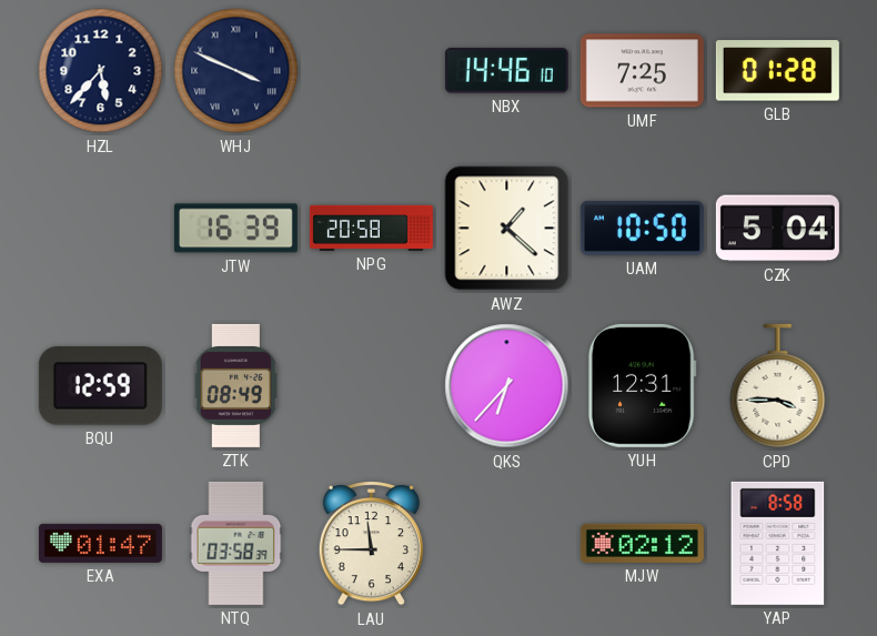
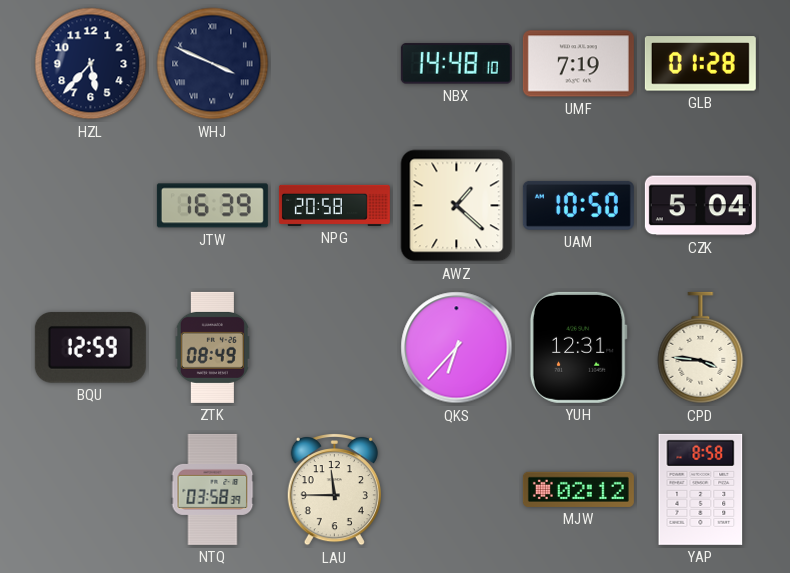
NBX: 14:46 -> 14:48 (456, 64)
UMF: 7:25 -> 7:19 (578, 64)
CPD: 3:45 -> 3:46 (701, 348)
EXA: 01:47 -> none (100, 543)
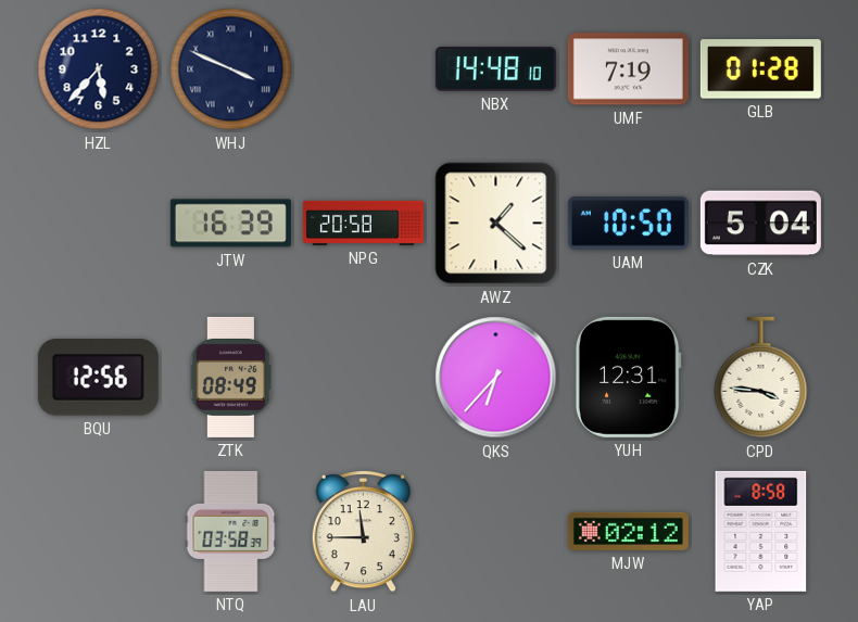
BQU: 12:59 -> 12:56 (98, 378)
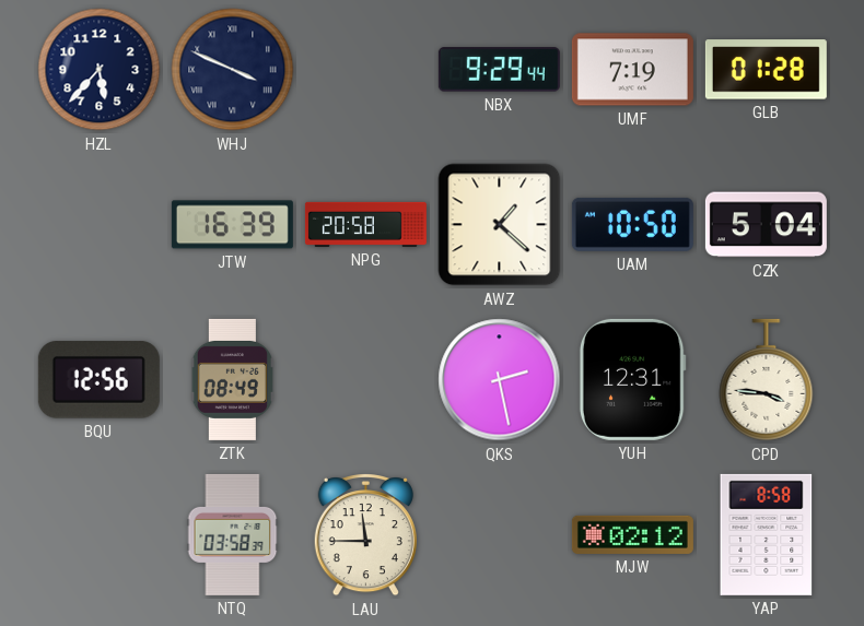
NBX: 14:48 -> 9:29 (499, 70)
QKS: 6:37 -> 2:28 (500, 380)
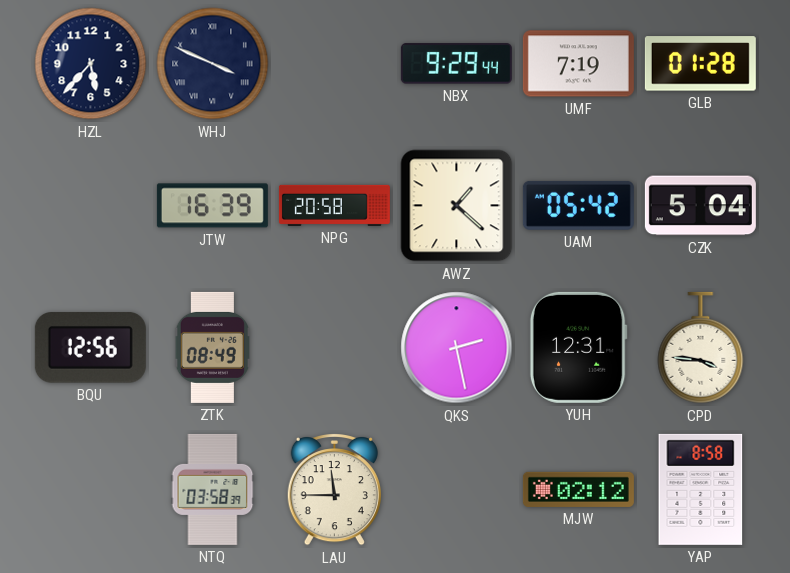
UAM: 10:50 -> 05:42 (578, 205)
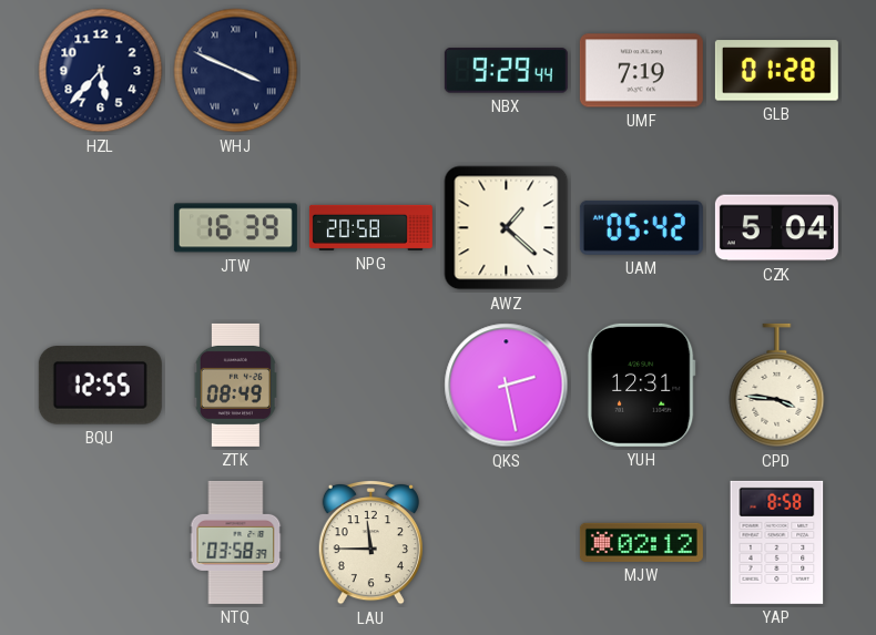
BQU: 12:56 -> 12:55 (100, 386)
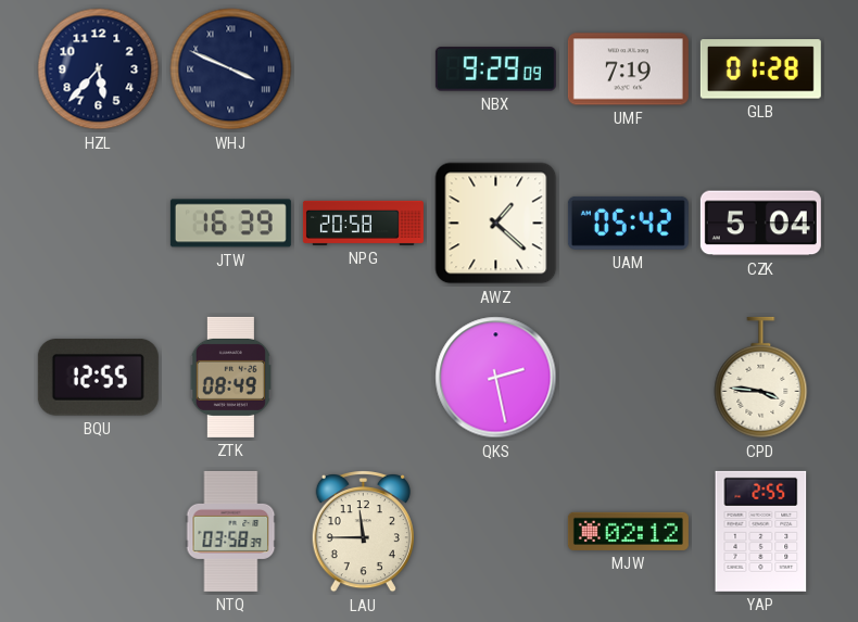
NBX: 9:29:44 -> 9:29:09 (495, 69)
YUH: 12:31 -> none (641, 385)
YAP: 8:58 -> 2:55 (761, 531)
